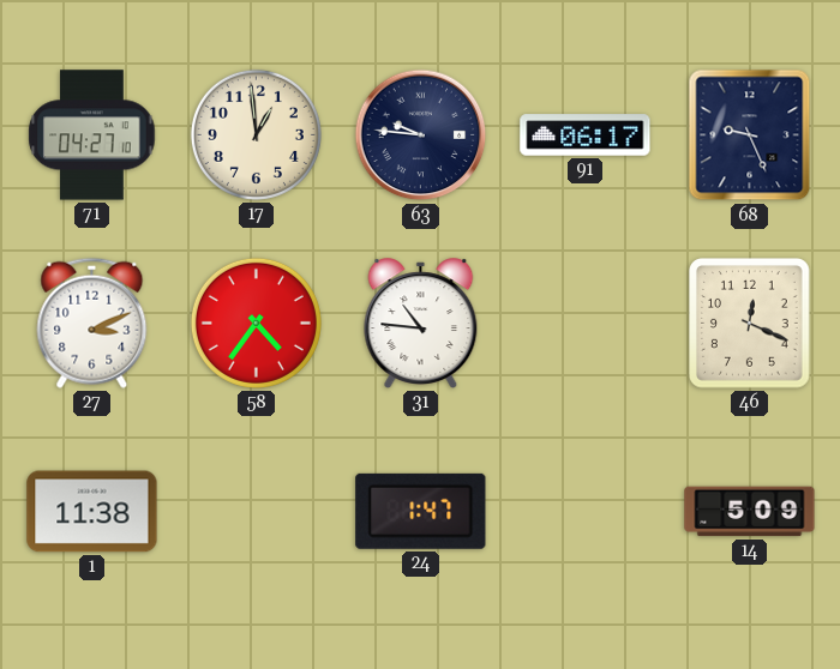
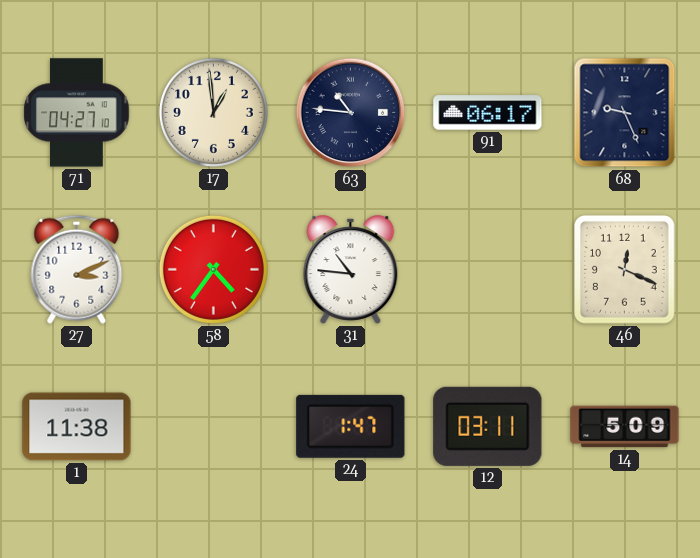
63: 9:46 -> 10:46 (351, 113)
12: none -> 03:11 (488, 426)
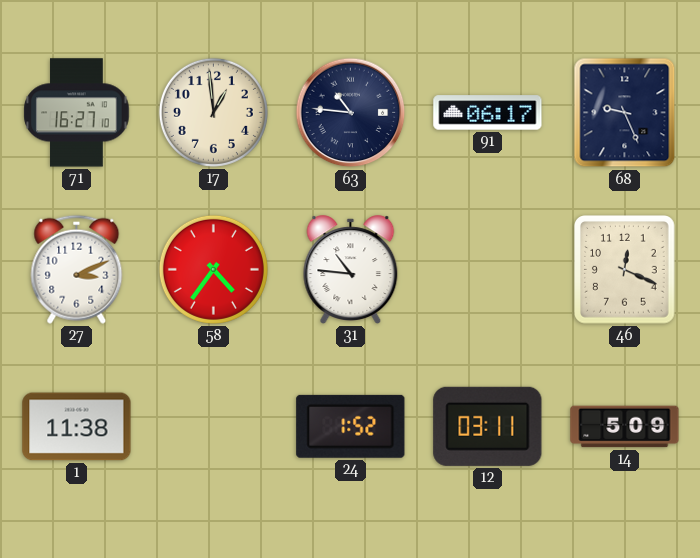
71: 04:27 -> 16:27 (77, 113)
24: 1:47 -> 1:52 (351, 426)
